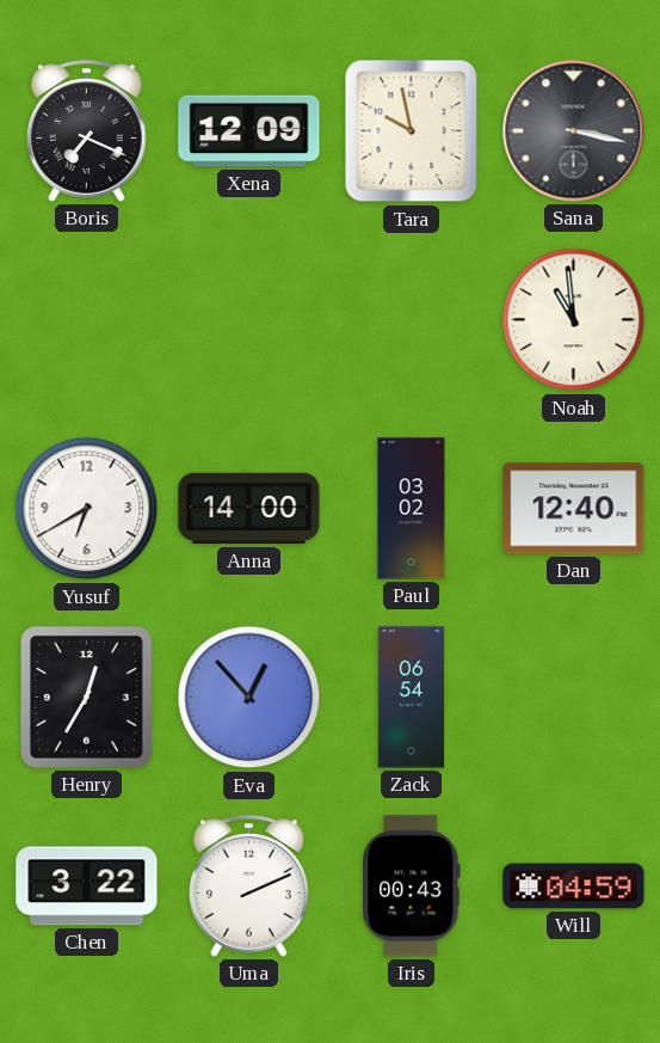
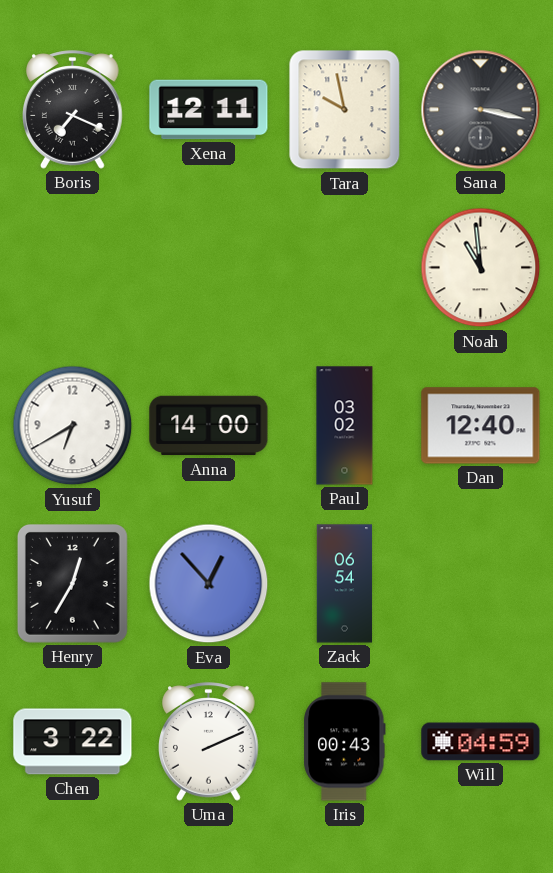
Xena: 12:09 -> 12:11 (209, 110)
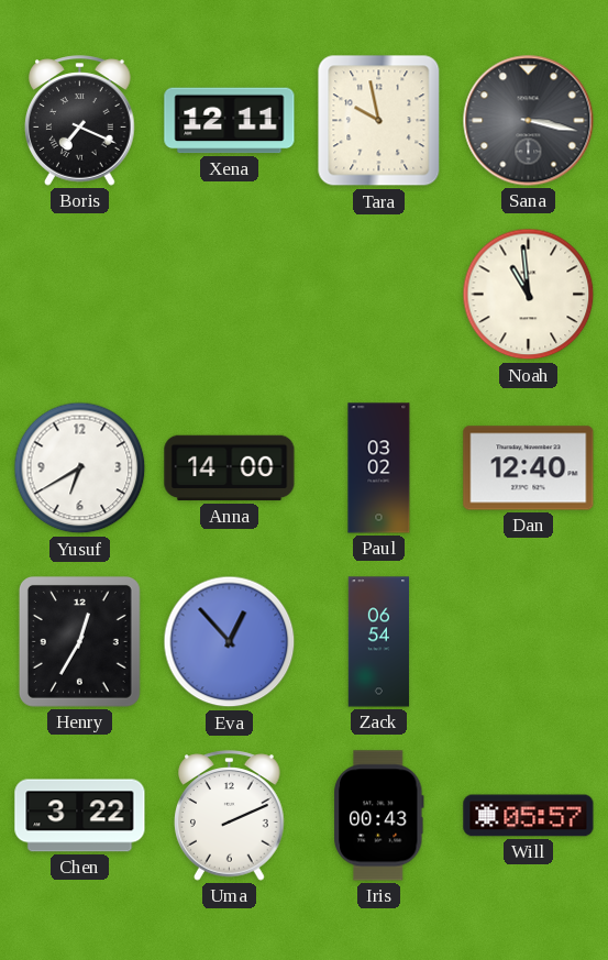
Will: 04:59 -> 05:57 (529, 816)
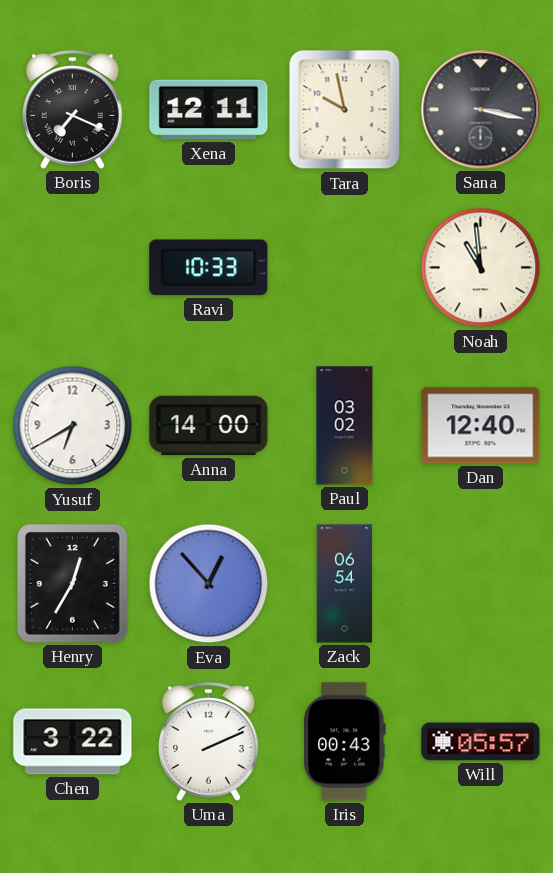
Ravi: none -> 10:33 (209, 268)
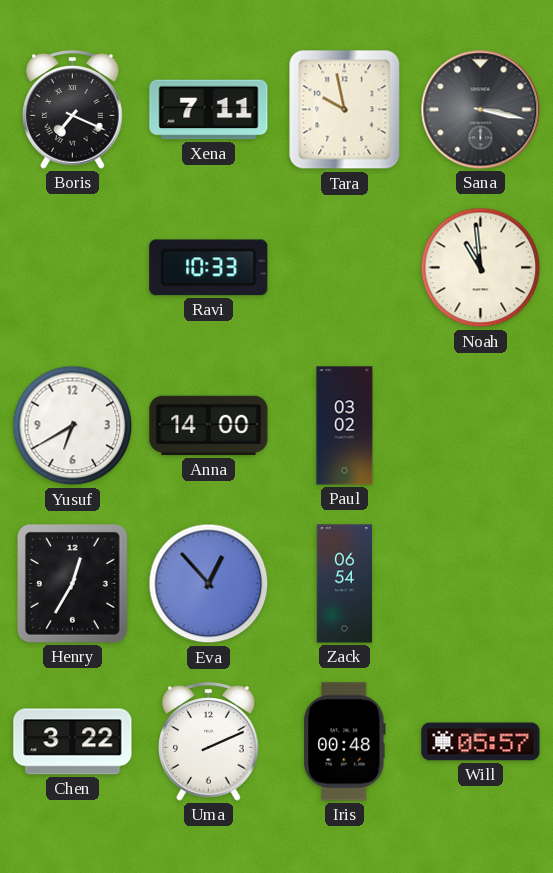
Xena: 12:11 -> 7:11 (209, 110)
Dan: 12:40 -> none (481, 426)
Iris: 00:43 -> 00:48 (345, 742)
